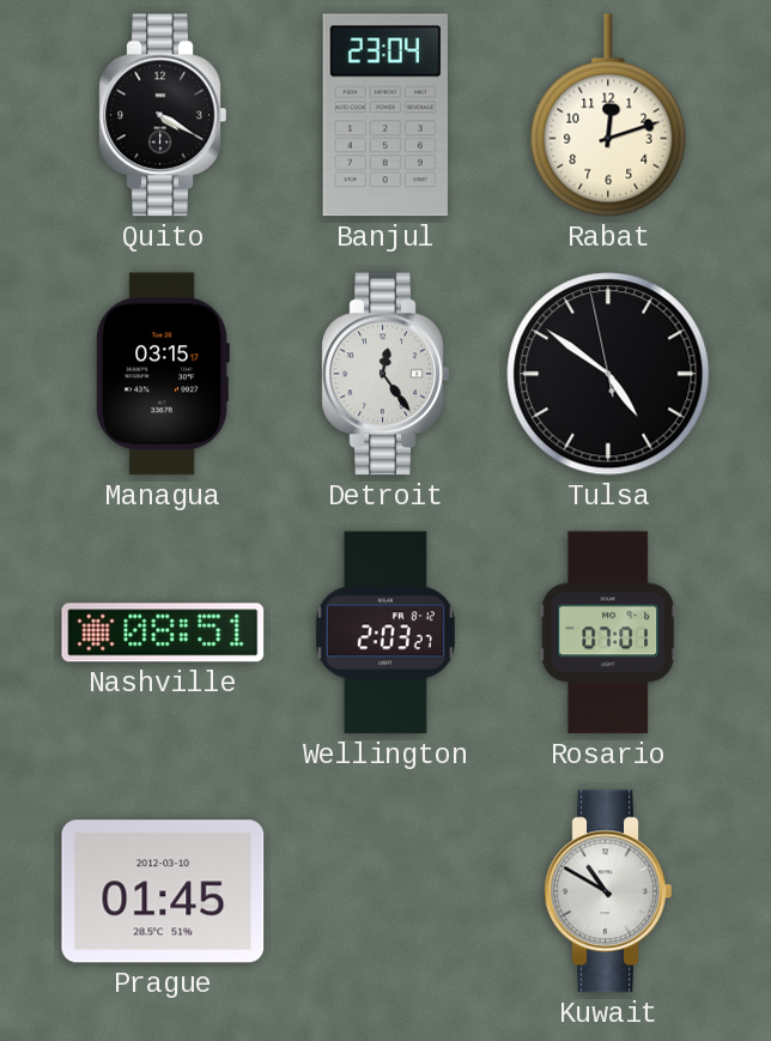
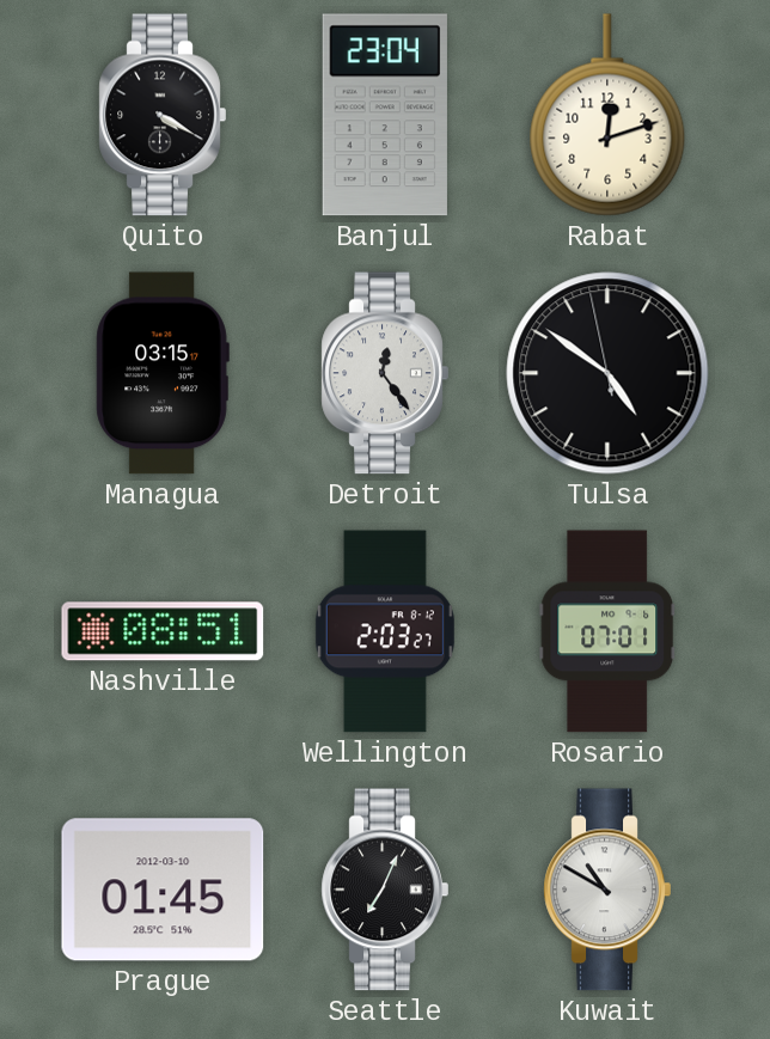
Seattle: none -> 7:04 (385, 890)
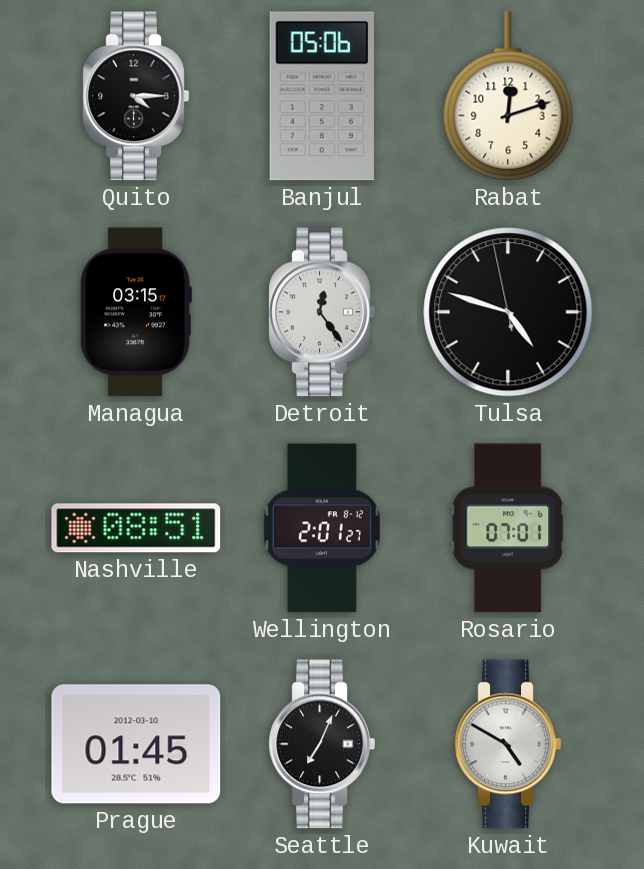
Quito: 4:20 -> 4:15 (136, 96)
Banjul: 23:04 -> 05:06 (322, 96)
Tulsa: 4:50 -> 4:47 (508, 312)
Wellington: 2:03 -> 2:01 (322, 528)
Kuwait: 10:50 -> 4:50 (508, 744)
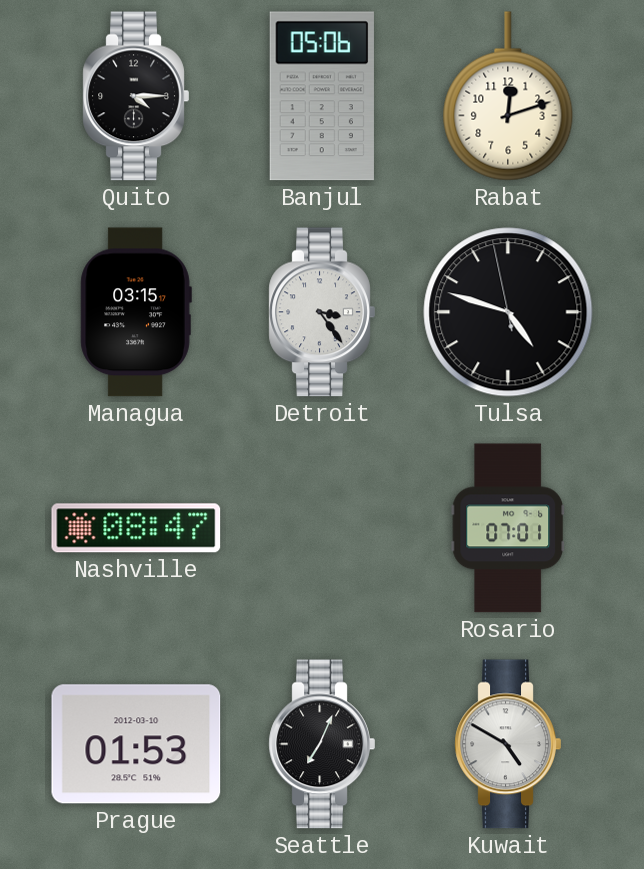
Detroit: 12:24 -> 3:24 (322, 312)
Nashville: 08:51 -> 08:47 (136, 528)
Wellington: 2:01 -> none (322, 528)
Prague: 01:45 -> 01:53 (136, 744)
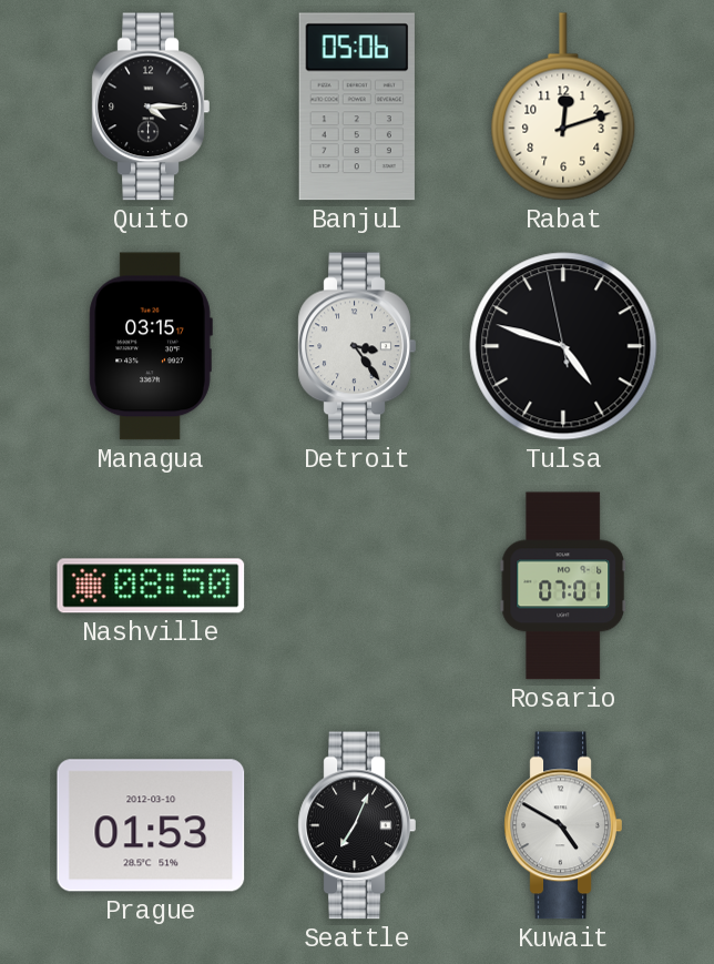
Nashville: 08:47 -> 08:50 (151, 586)
